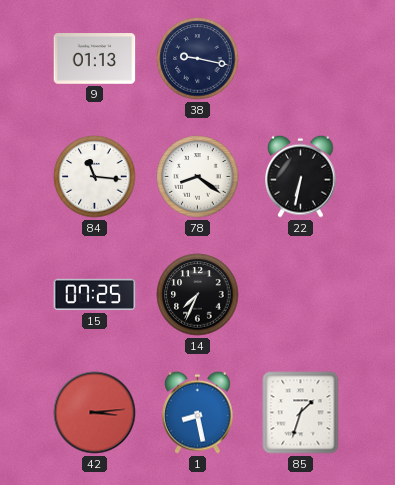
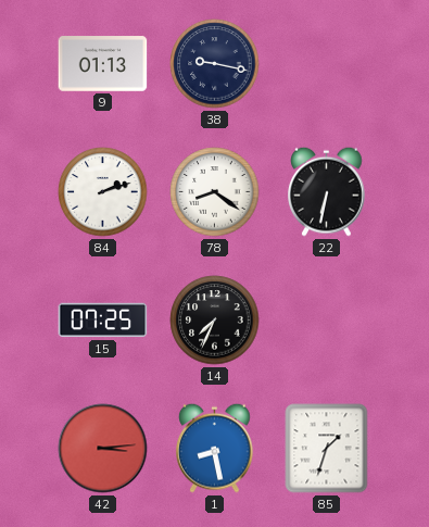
84: 11:16 -> 2:12 (103, 192)
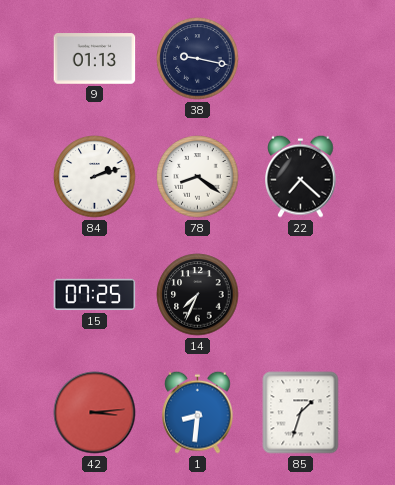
22: 6:32 -> 7:22 (301, 176)
1: 8:28 -> 8:31 (198, 412)
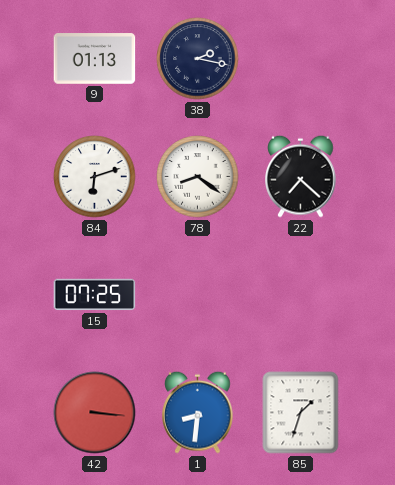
38: 9:17 -> 2:17 (198, 59)
84: 2:12 -> 6:12 (95, 177)
14: 7:34 -> none (198, 295)
42: 3:14 -> 3:16 (95, 413)
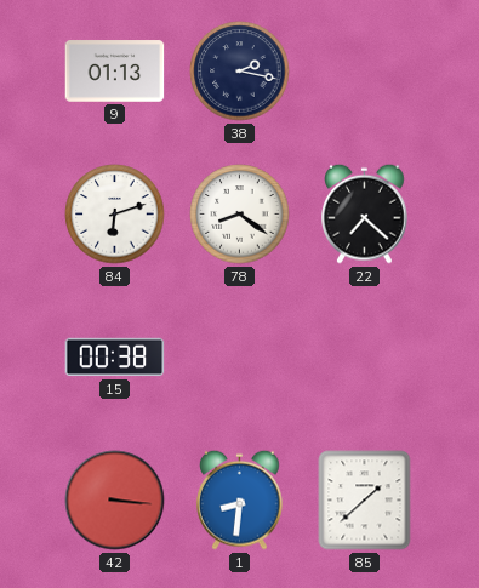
15: 07:25 -> 00:38 (115, 358)
85: 1:33 -> 1:38 (365, 501)
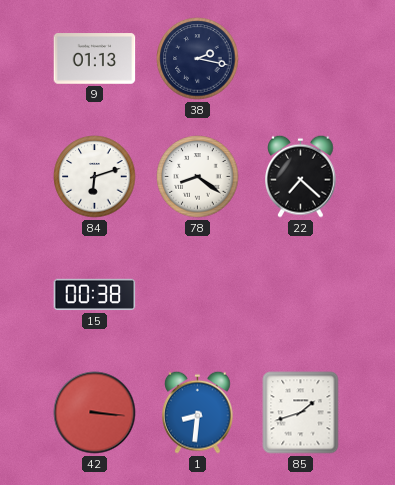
85: 1:38 -> 1:42 (301, 413)
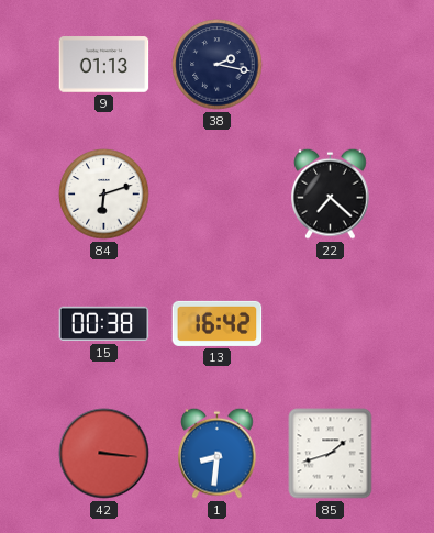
78: 8:21 -> none (198, 177)
13: none -> 16:42 (218, 323)
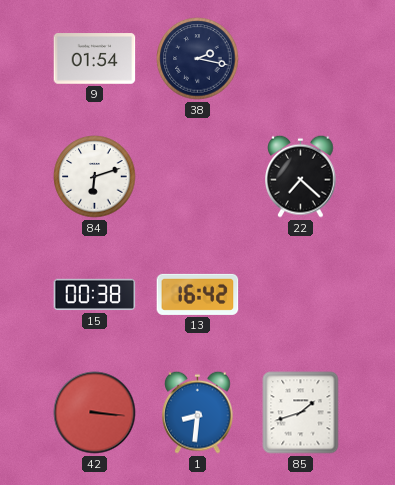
9: 01:13 -> 01:54 (95, 59)
